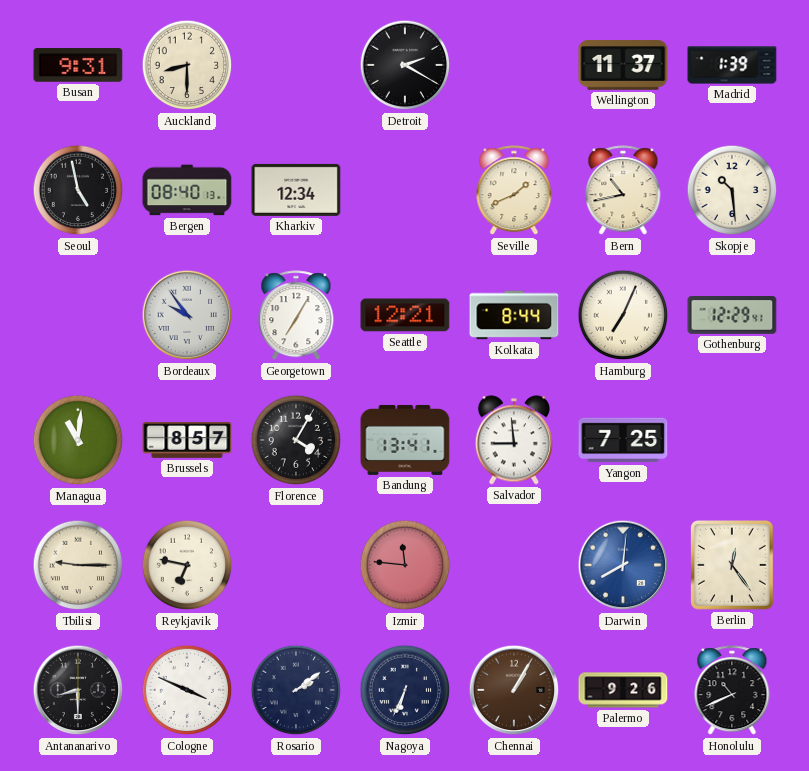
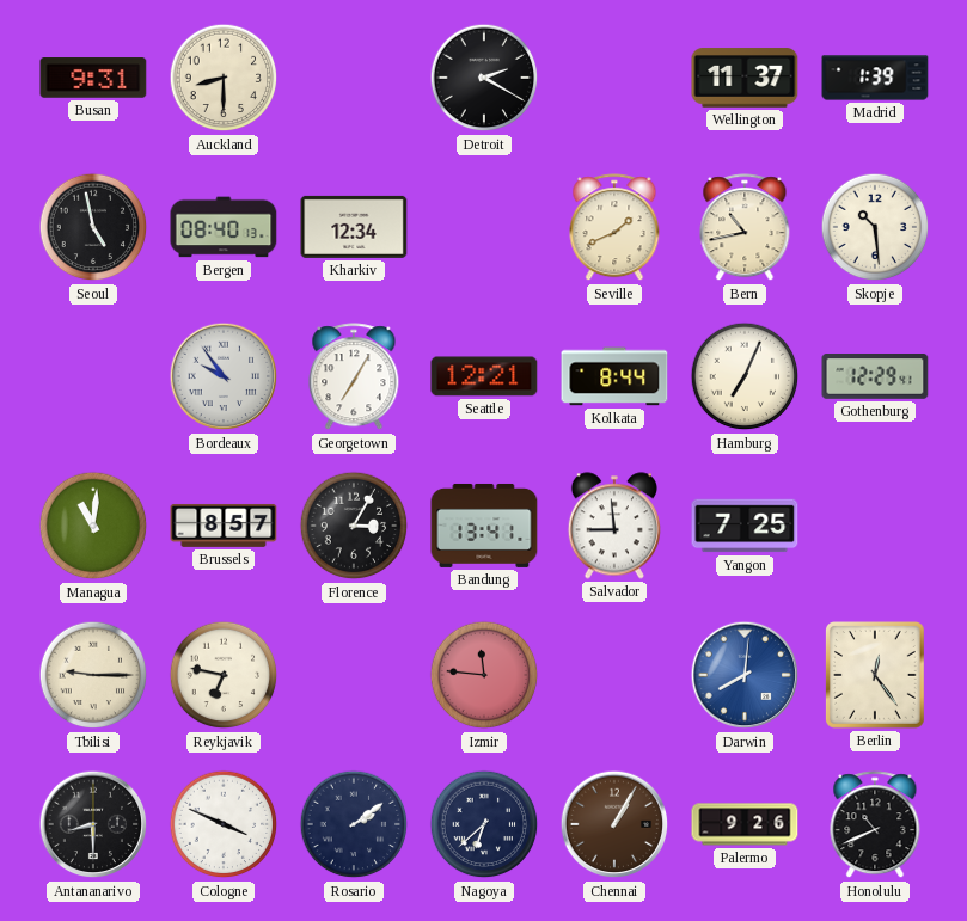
Florence: 4:05 -> 3:05 (354, 526)
Nagoya: 6:34 -> 6:38 (484, 824)
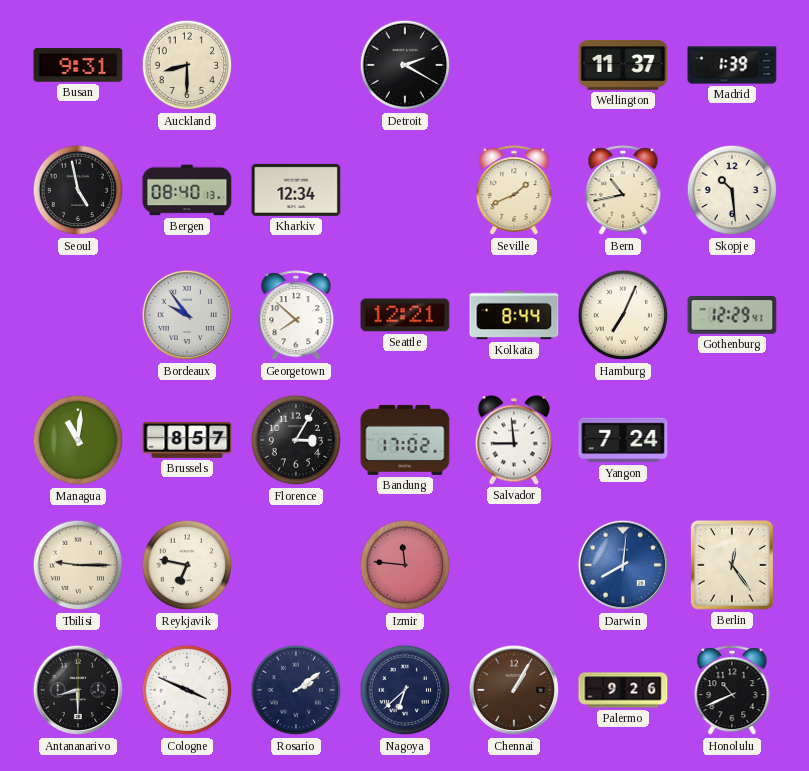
Georgetown: 7:05 -> 7:52 (296, 316)
Bandung: 13:41 -> 17:02 (405, 440)
Yangon: 7:25 -> 7:24 (623, 440)
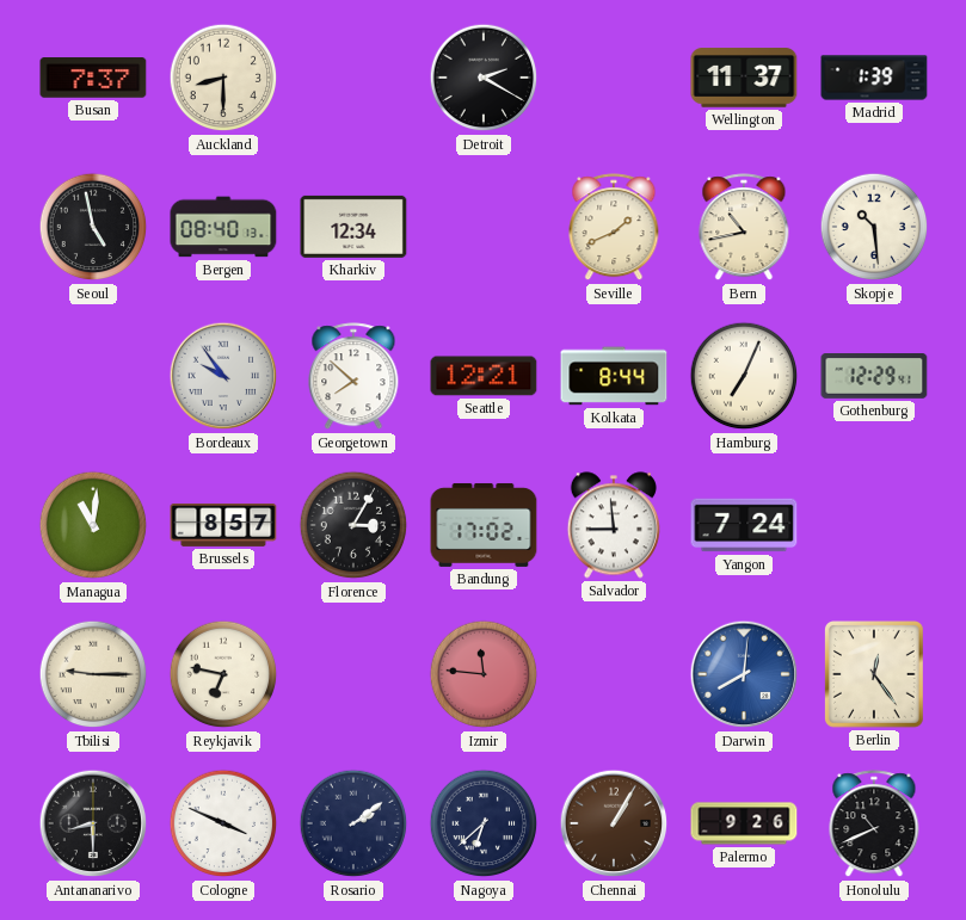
Busan: 9:31 -> 7:37 (93, 78)
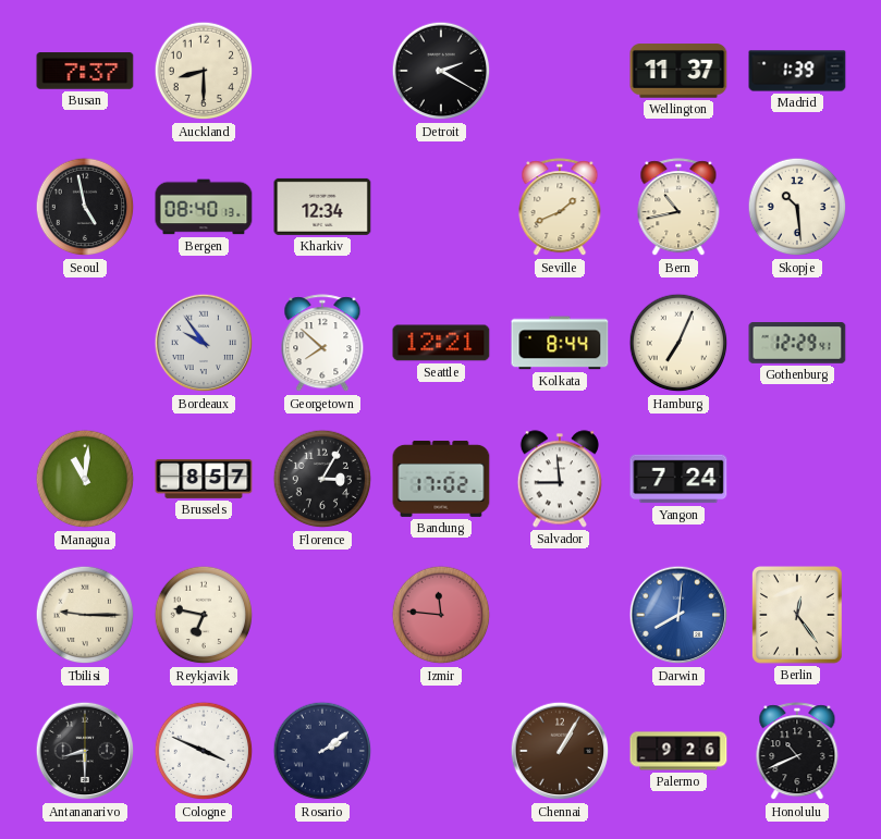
Nagoya: 6:38 -> none (484, 823)
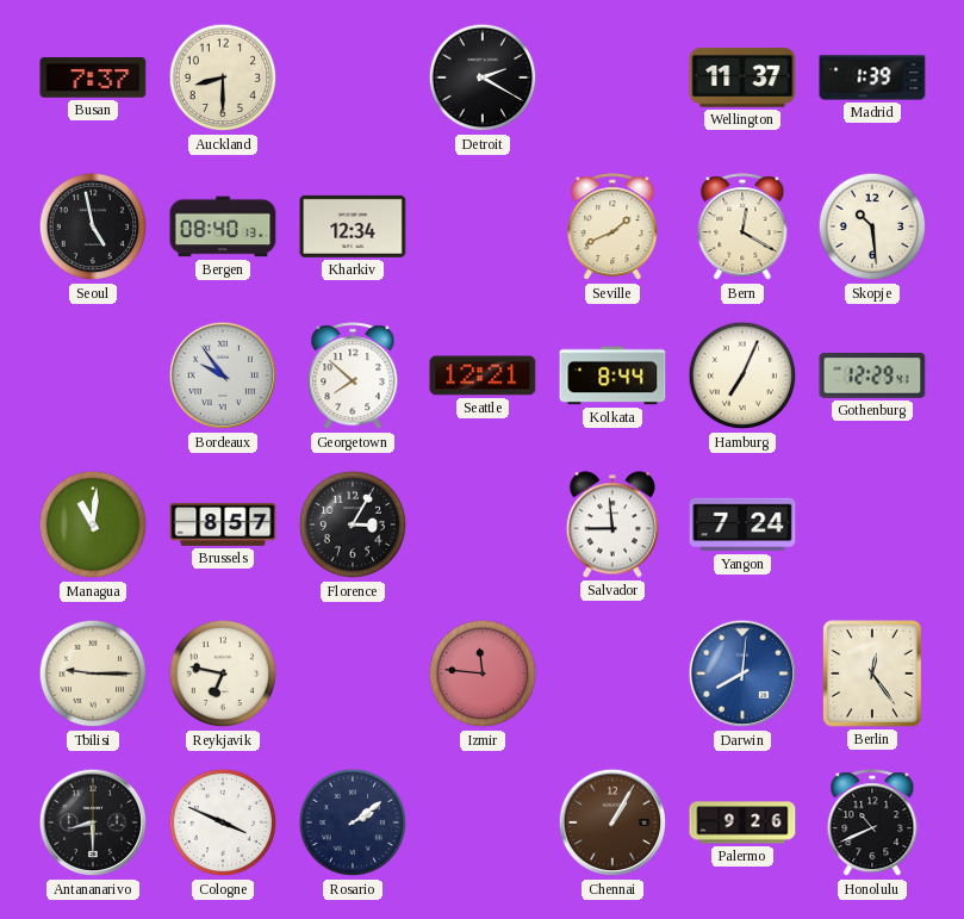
Bern: 10:43 -> 12:20 (742, 228)
Bandung: 17:02 -> none (441, 479)
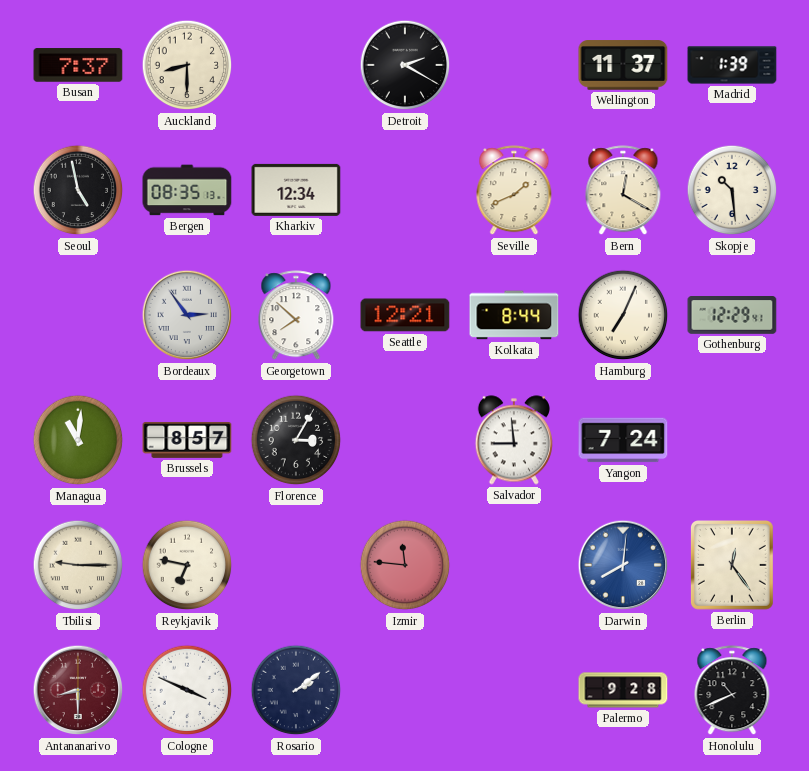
Bergen: 08:40 -> 08:35 (187, 190)
Bordeaux: 9:54 -> 2:54 (187, 315)
Antananarivo dial: black -> burgundy (78, 690)
Chennai: 1:05 -> none (612, 822)
Palermo: 9:26 -> 9:28 (623, 690)
